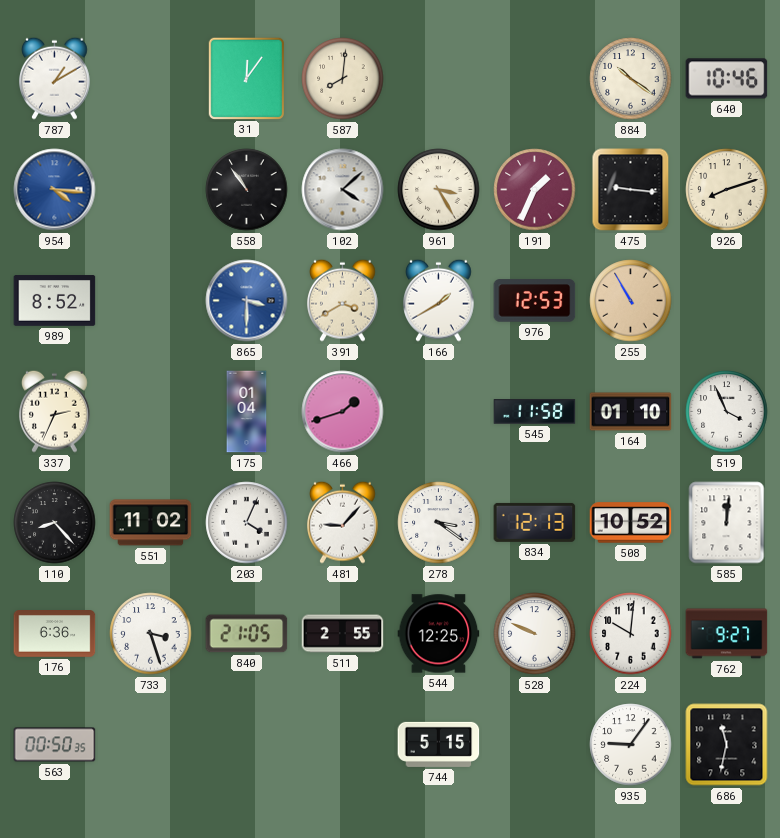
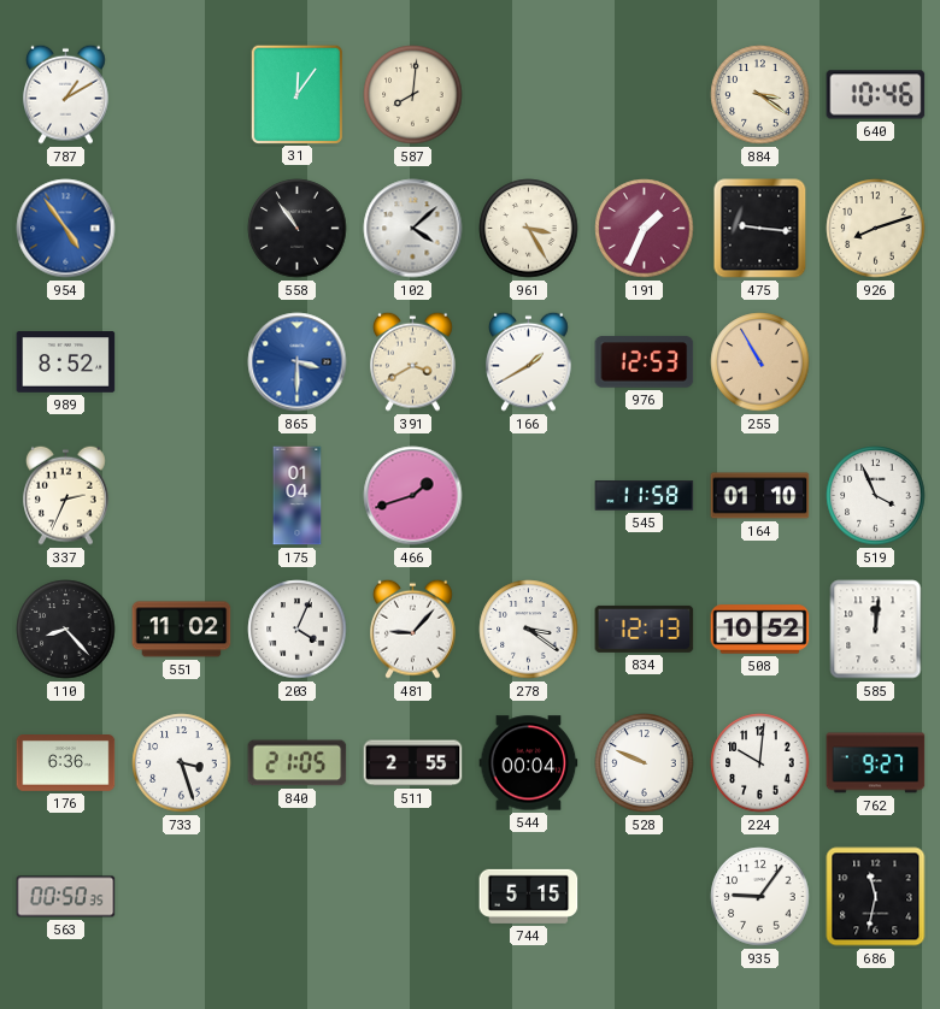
884: 10:21 -> 3:21 (760, 95)
954: 4:16 -> 4:54 (66, 229)
544: 12:25 -> 00:04 (529, 763)
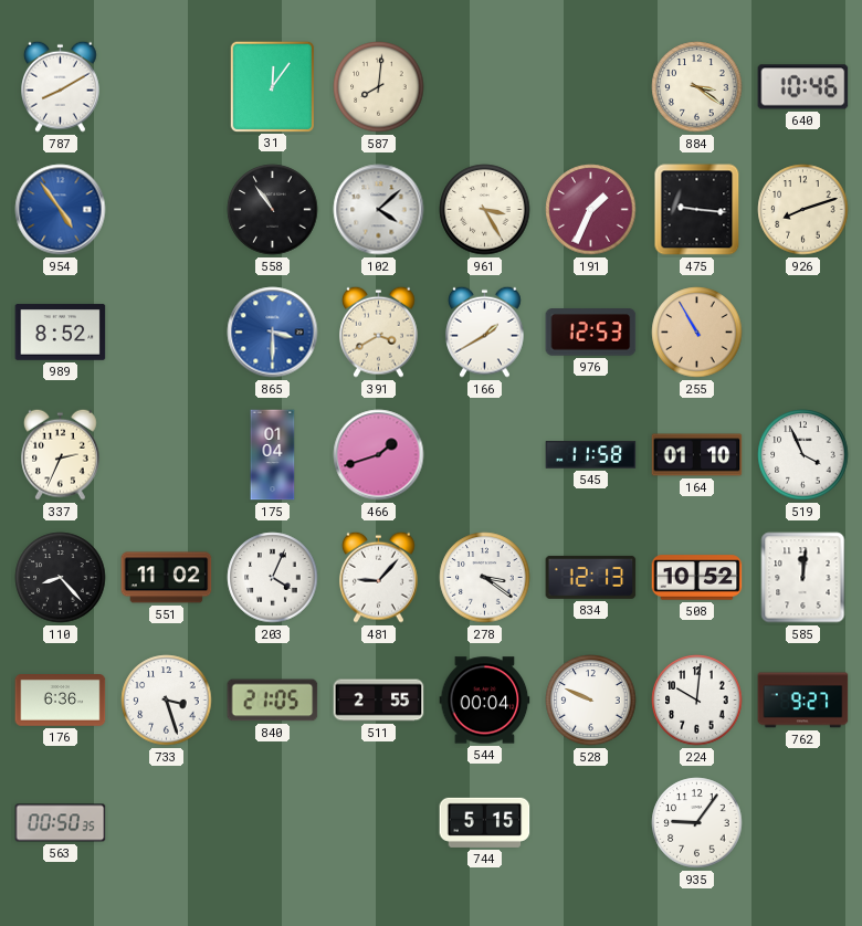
787: 1:10 -> 8:10 (61, 86)
686: 11:32 -> none (876, 897)
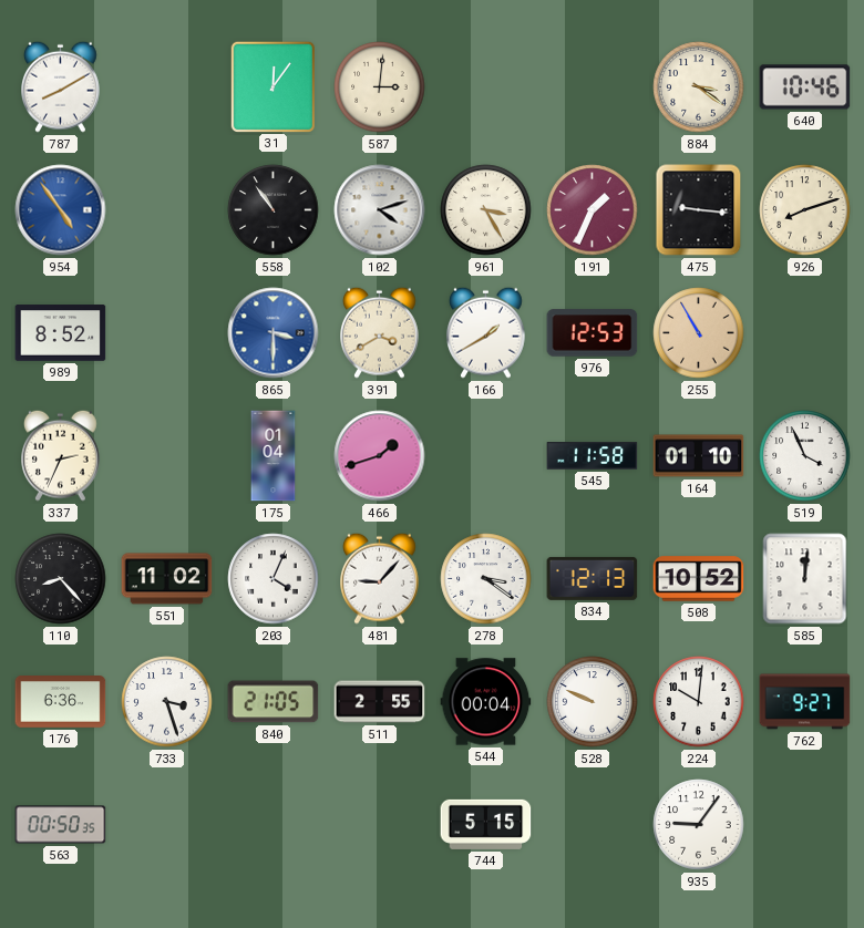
587: 8:01 -> 3:01 (380, 87)
102: 4:08 -> 4:12 (380, 210)
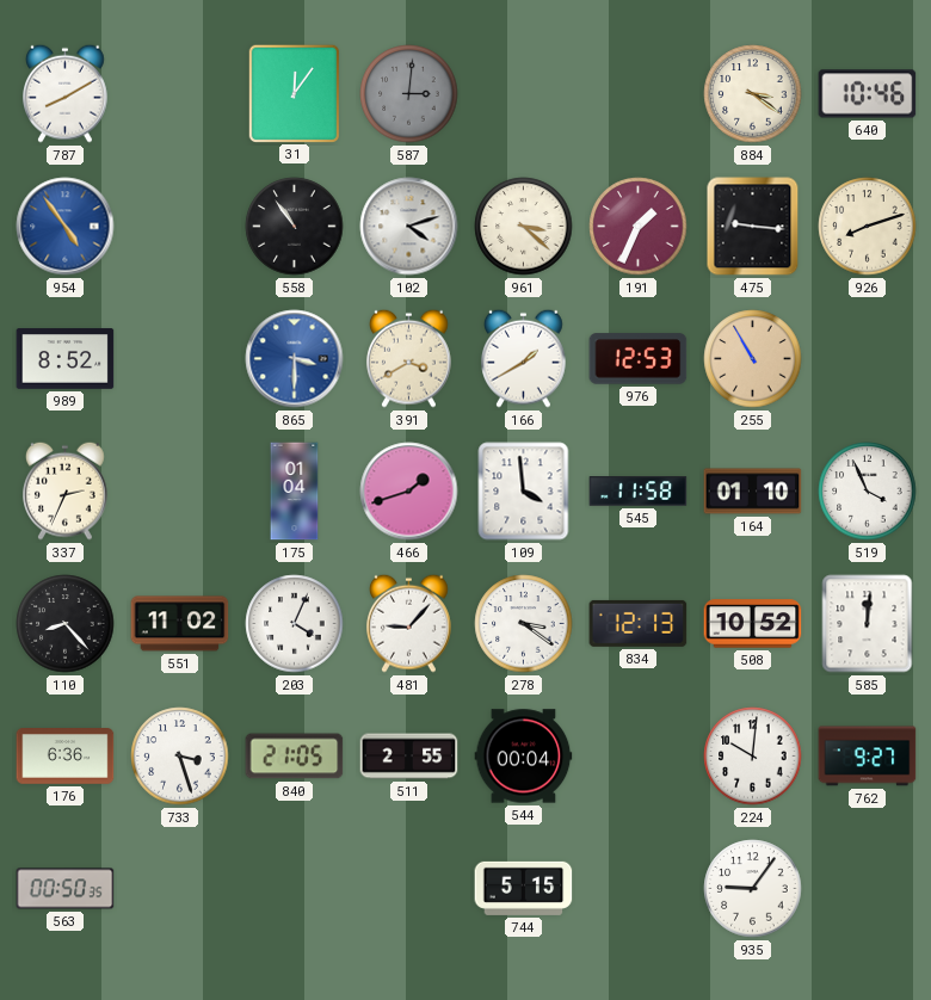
587 dial: cream -> grey (409, 94)
961: 3:25 -> 3:22 (524, 227)
109: none -> 3:59 (524, 492)
528: 9:49 -> none (593, 702)
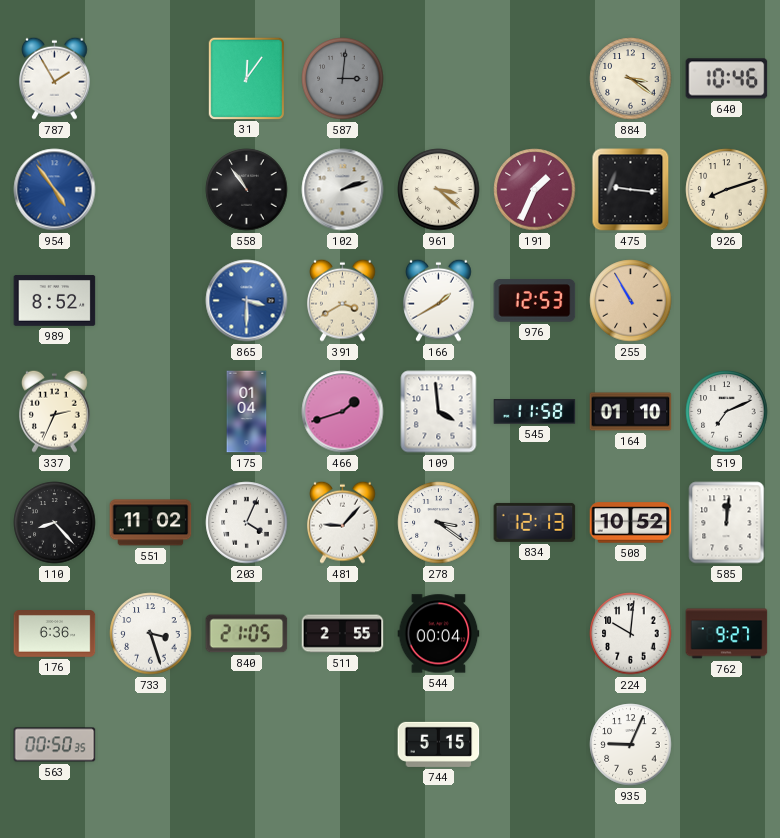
787: 8:10 -> 1:55 (55, 78)
102: 4:12 -> 2:12 (343, 190)
519: 3:56 -> 7:11 (727, 412)
935: 9:06 -> 9:04 (631, 745)
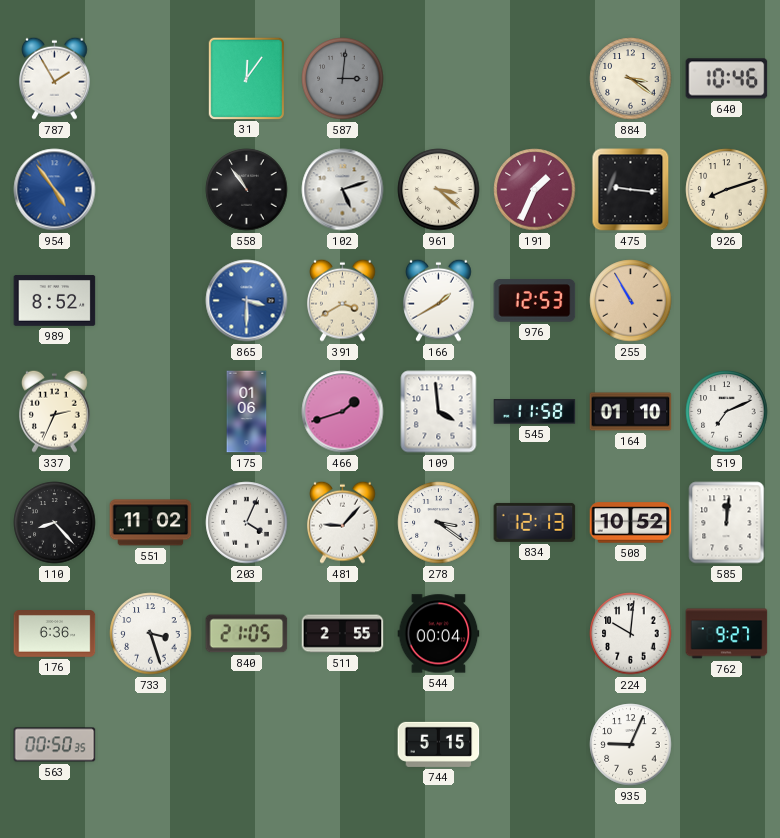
102: 2:12 -> 5:12 (343, 190)
175: 01:04 -> 01:06 (247, 412)
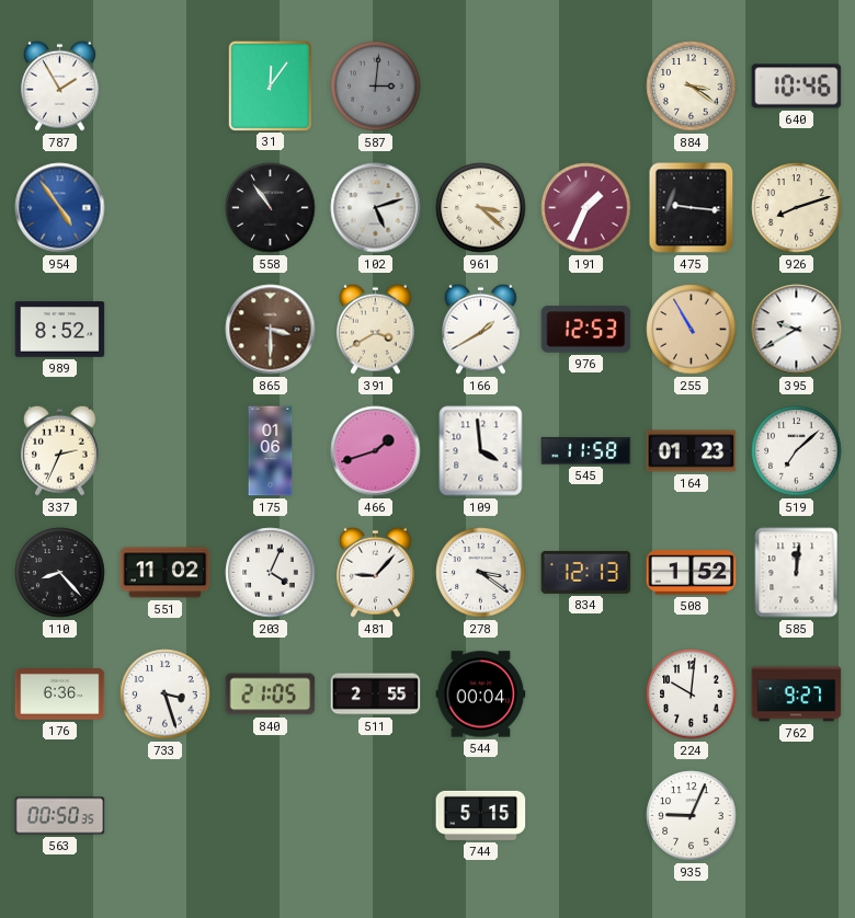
865 dial: blue -> brown (271, 330)
395: none -> 9:40 (797, 330)
164: 01:10 -> 01:23 (692, 451)
519: 7:11 -> 7:08 (797, 451)
508: 10:52 -> 1:52 (692, 573)
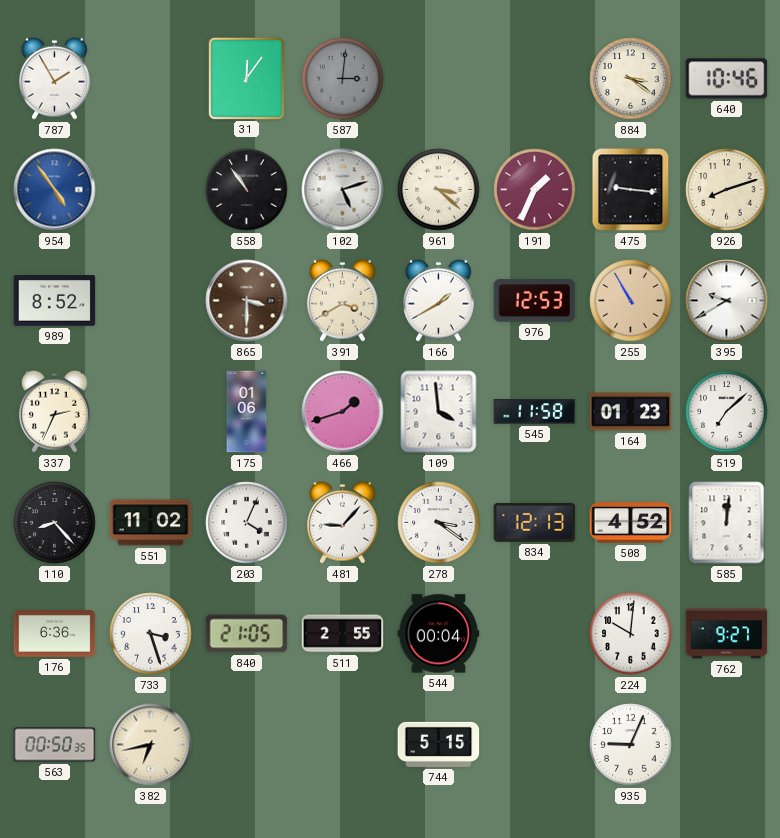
508: 1:52 -> 4:52 (631, 523)
382: none -> 6:43 (151, 745)
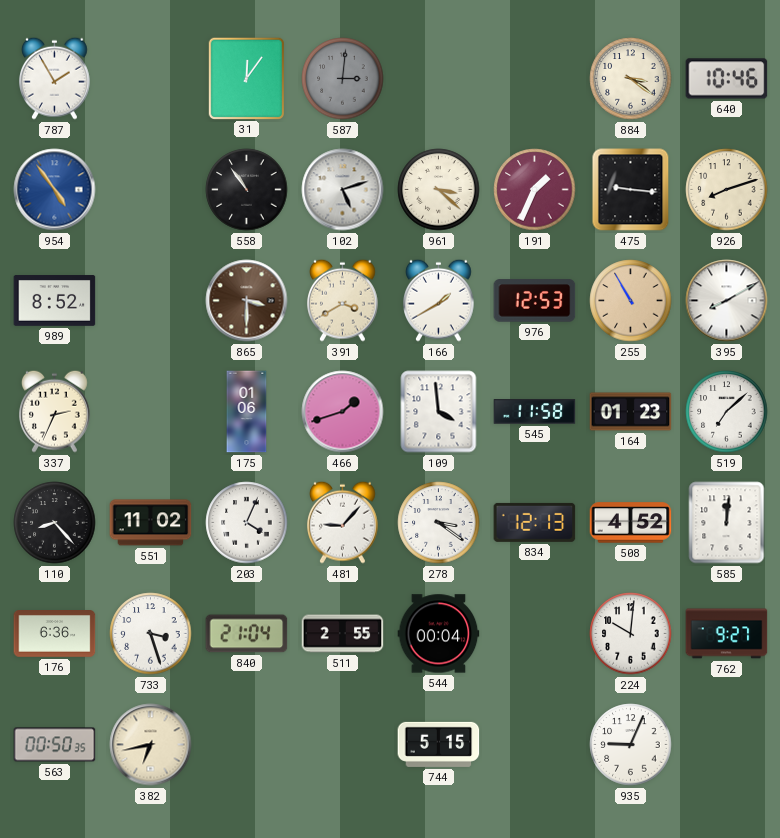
395: 9:40 -> 8:10 (727, 301)
840: 21:05 -> 21:04 (247, 634)
